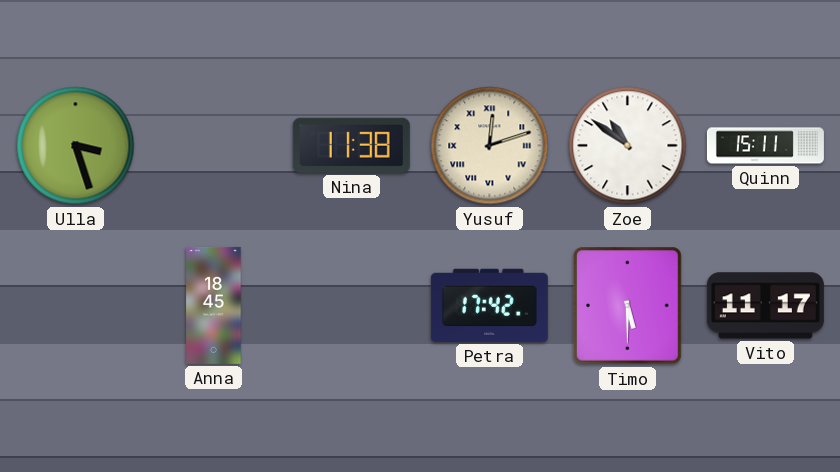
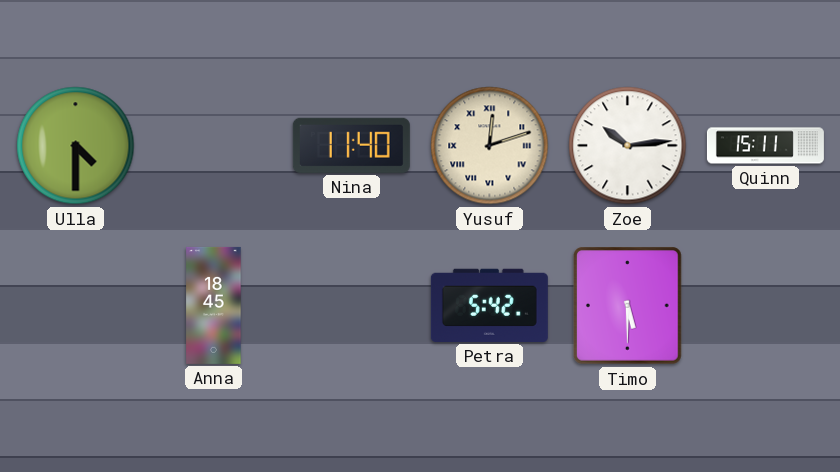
Ulla: 3:27 -> 4:30 (76, 146)
Nina: 11:38 -> 11:40 (351, 145)
Zoe: 10:51 -> 10:14 (628, 146)
Petra: 17:42 -> 5:42 (489, 305)
Vito: 11:17 -> none (765, 306)
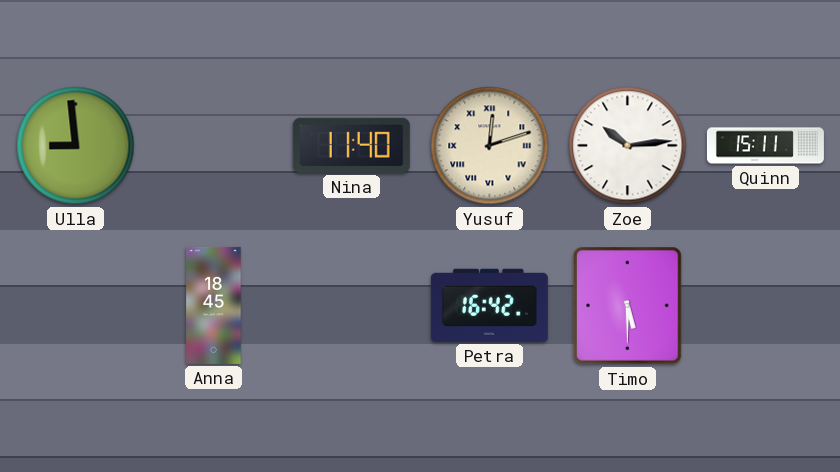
Ulla: 4:30 -> 8:59 (76, 146)
Petra: 5:42 -> 16:42 (489, 305)
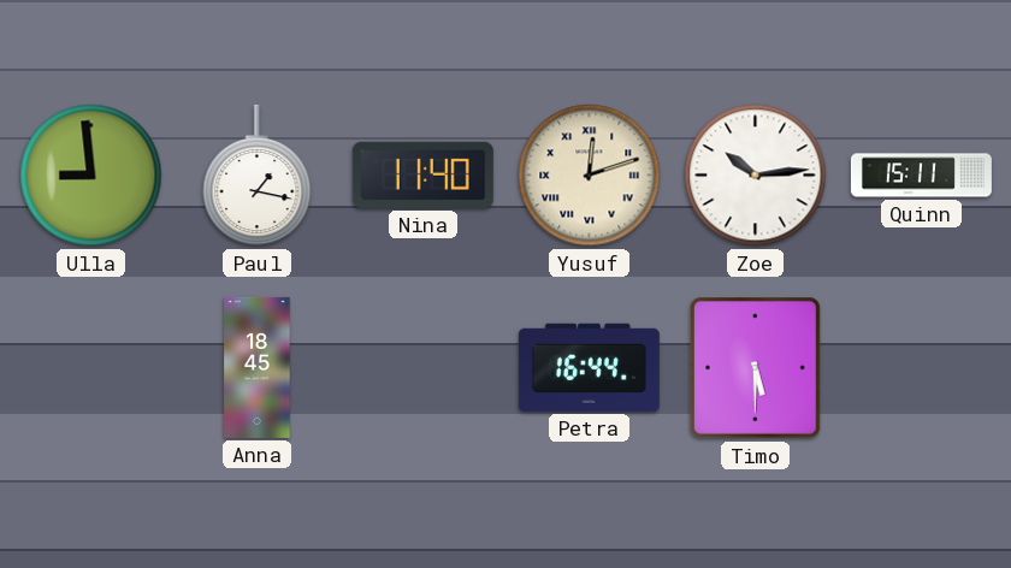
Paul: none -> 1:17 (258, 176)
Petra: 16:42 -> 16:44 (589, 367)
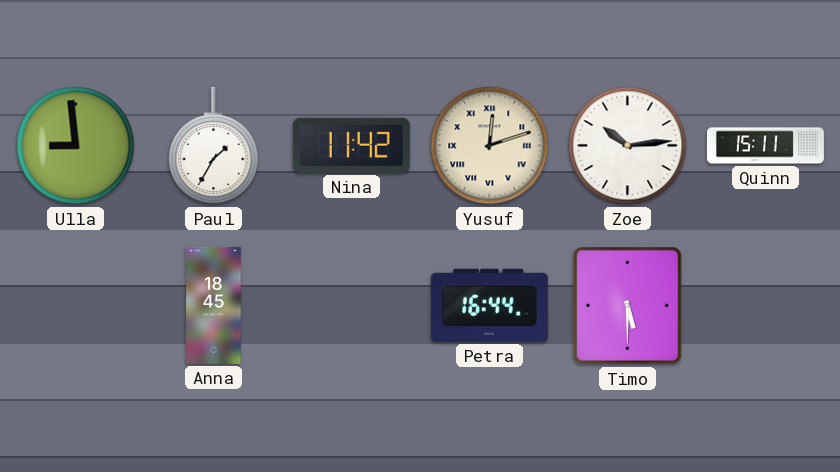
Paul: 1:17 -> 1:35 (214, 146)
Nina: 11:40 -> 11:42 (351, 145)
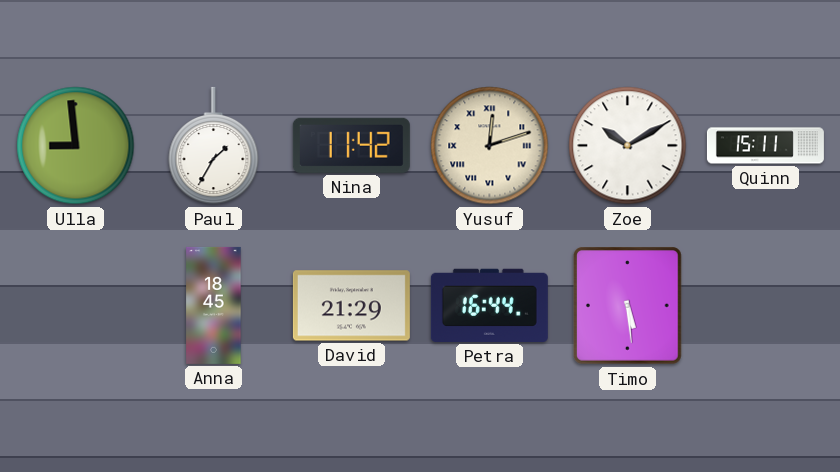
Zoe: 10:14 -> 10:10 (628, 146)
David: none -> 21:29 (351, 306)
Timo: 5:30 -> 5:29 (628, 306)
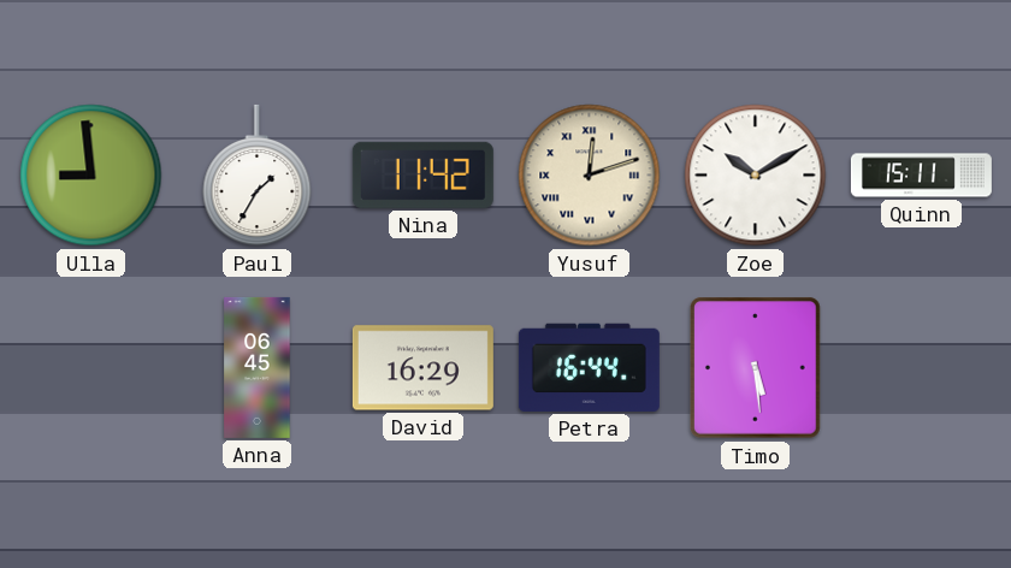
Anna: 18:45 -> 06:45 (258, 367)
David: 21:29 -> 16:29 (422, 368)
